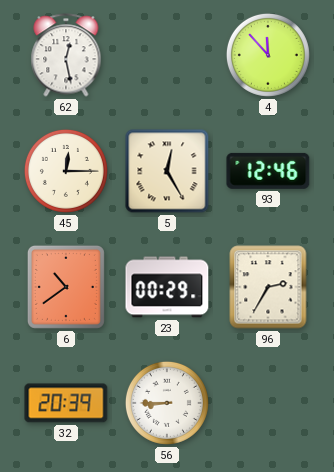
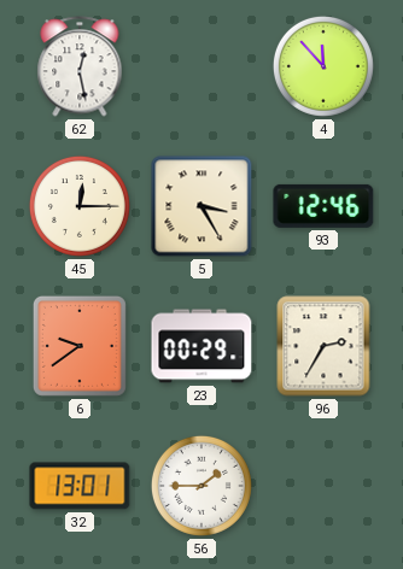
5: 12:25 -> 3:25 (201, 206)
6: 10:39 -> 9:39 (80, 346)
32: 20:39 -> 13:01 (80, 486)
56: 8:45 -> 1:45 (201, 486)
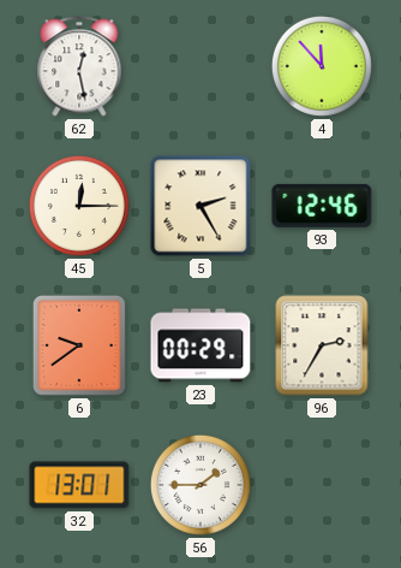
5: 3:25 -> 2:25 (200, 206)
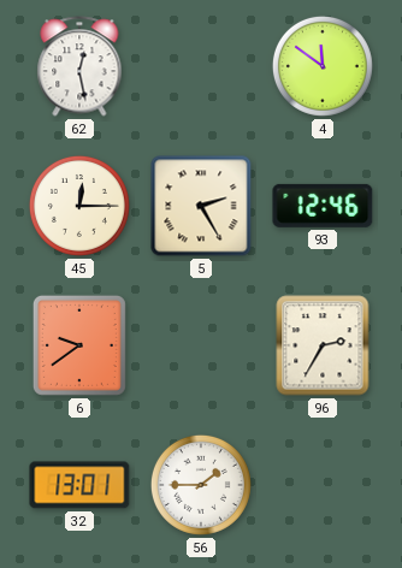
4: 11:53 -> 11:51 (323, 66)
23: 00:29 -> none (200, 345)
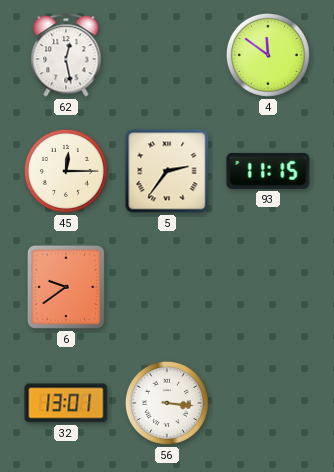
5: 2:25 -> 2:36 (167, 171)
93: 12:46 -> 11:15 (268, 171)
96: 2:35 -> none (323, 345)
56: 1:45 -> 3:16 (167, 403)
